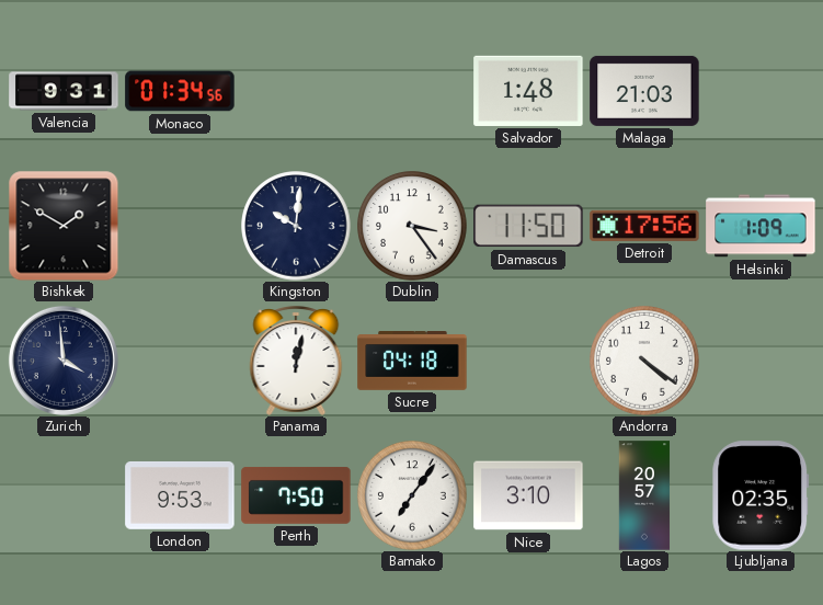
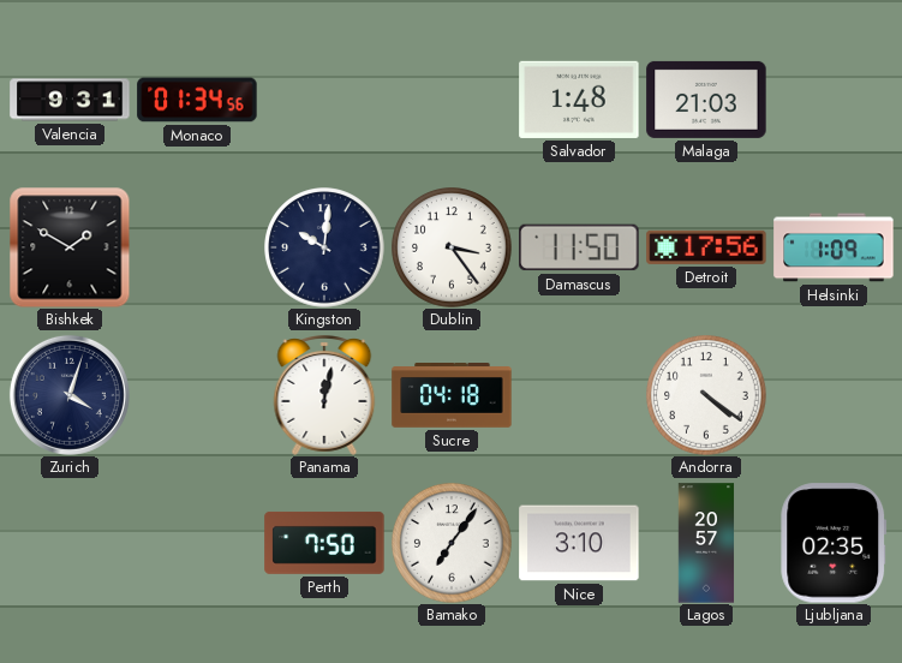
Zurich: 3:59 -> 4:03 (70, 395)
London: 9:53 -> none (180, 495)
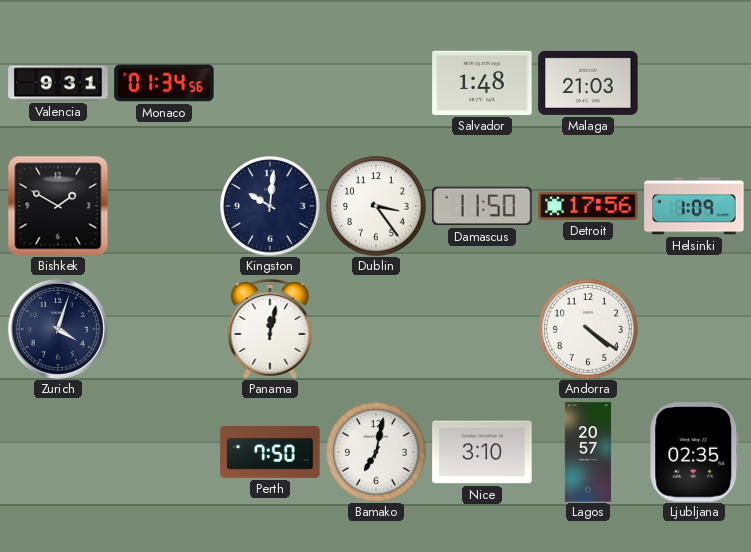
Sucre: 04:18 -> none (452, 395)
Bamako: 7:06 -> 7:02 (376, 452)
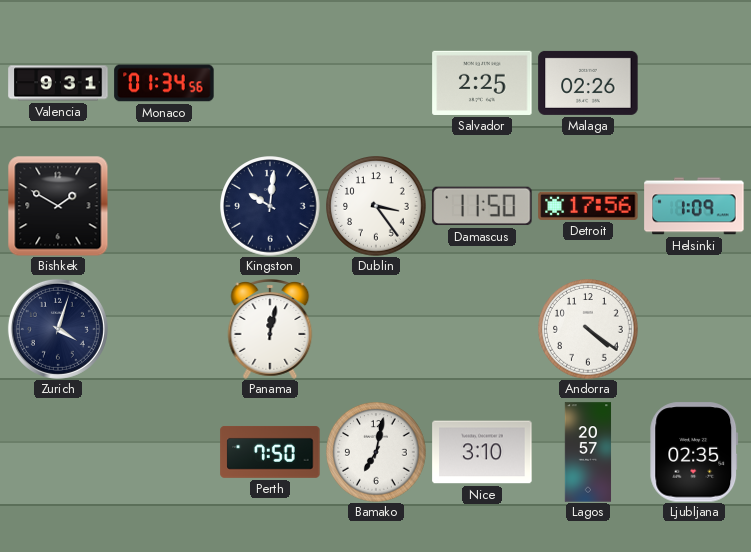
Salvador: 1:48 -> 2:25 (482, 83)
Malaga: 21:03 -> 02:26 (588, 83)
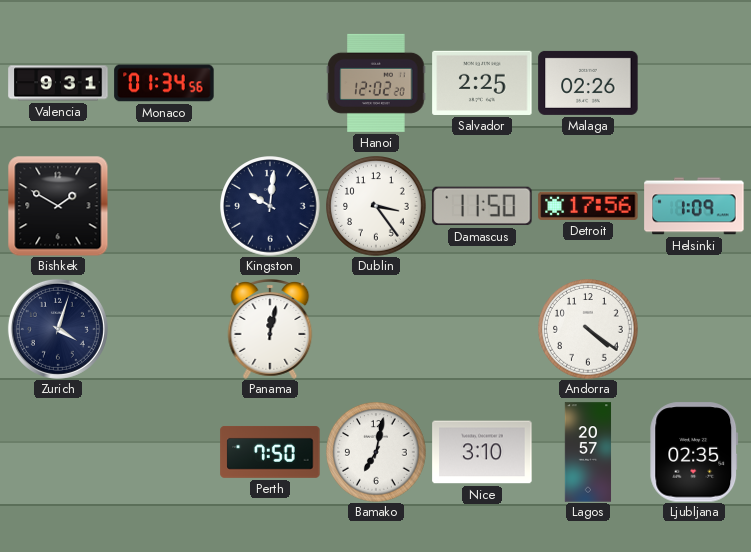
Hanoi: none -> 12:02 (376, 83)
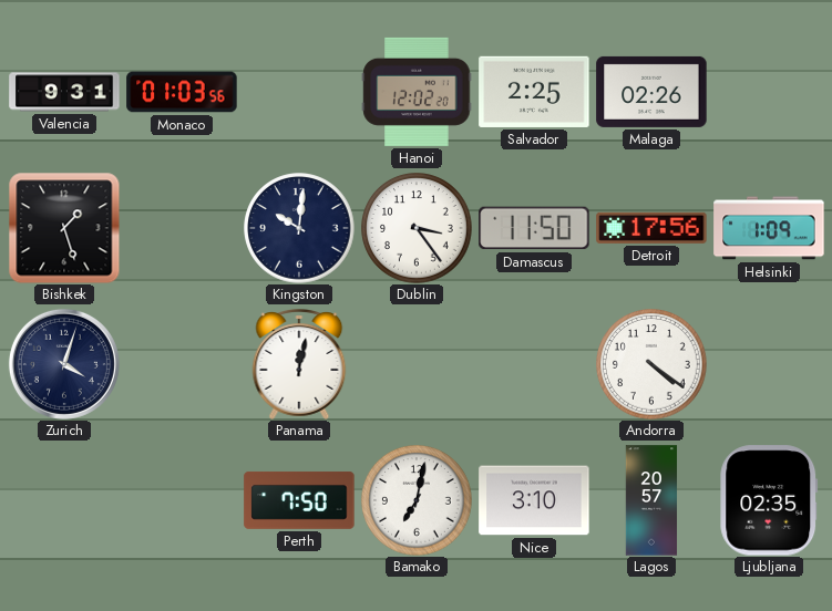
Monaco: 01:34 -> 01:03 (182, 92)
Bishkek: 1:50 -> 1:27 (64, 228)
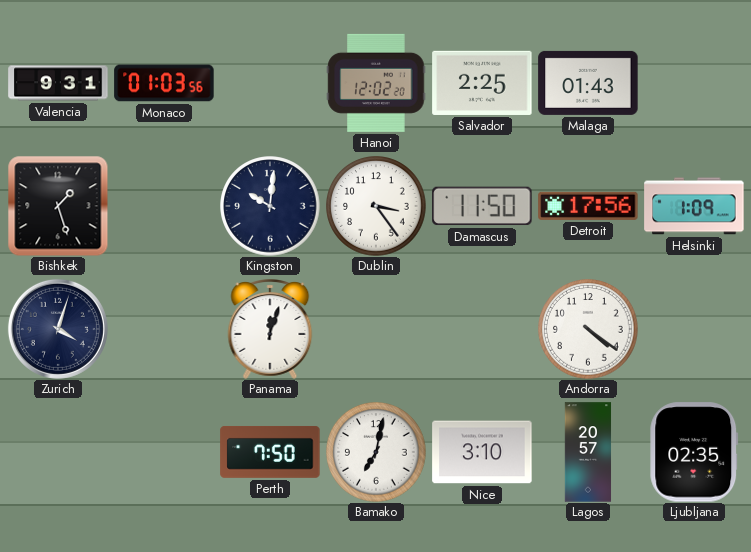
Malaga: 02:26 -> 01:43 (588, 83)
Panama: 12:02 -> 12:03 (270, 330)
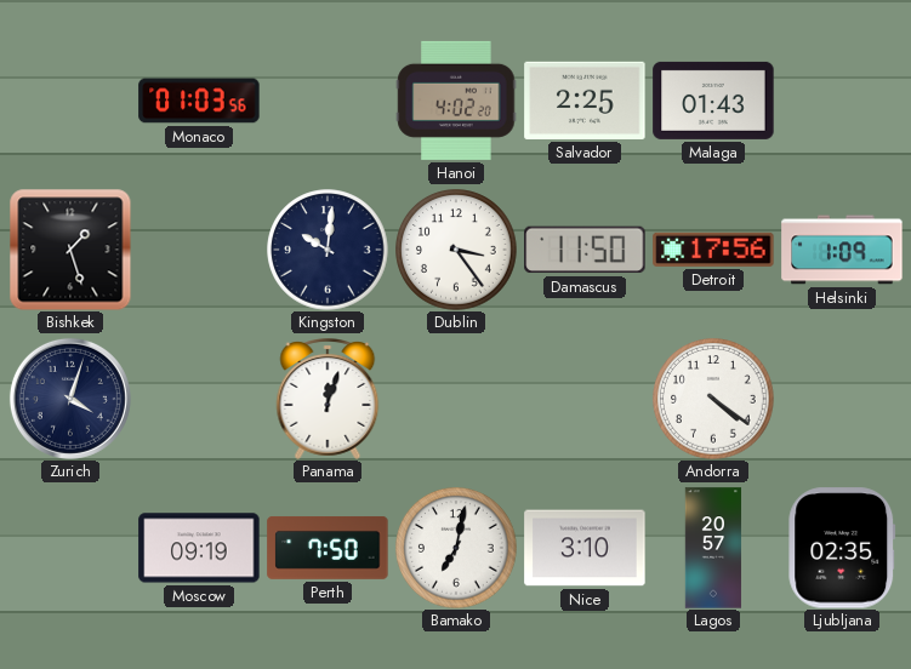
Valencia: 9:31 -> none (58, 83)
Hanoi: 12:02 -> 4:02 (456, 101)
Moscow: none -> 09:19 (199, 548)
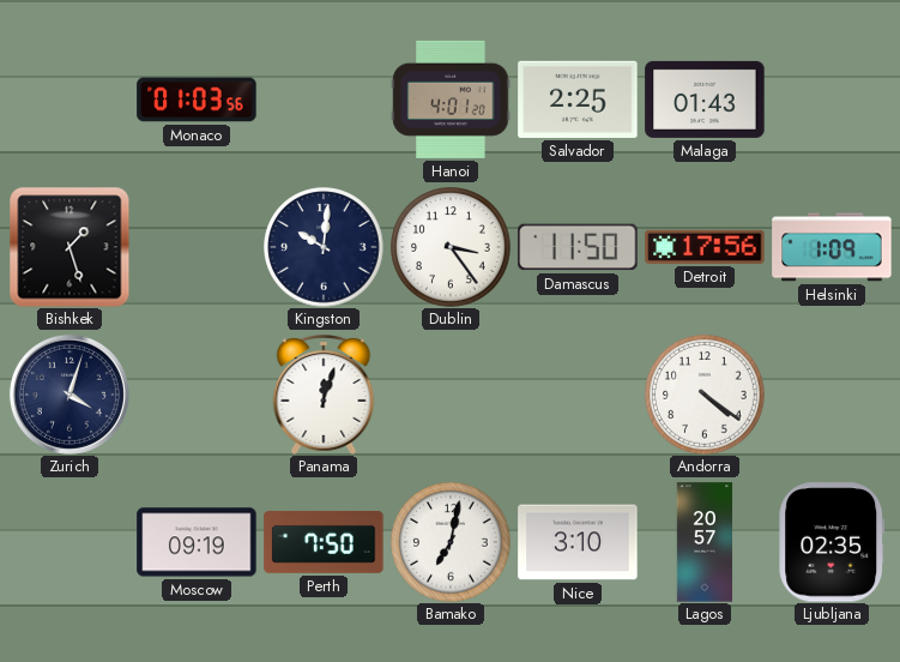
Hanoi: 4:02 -> 4:01 (451, 100)
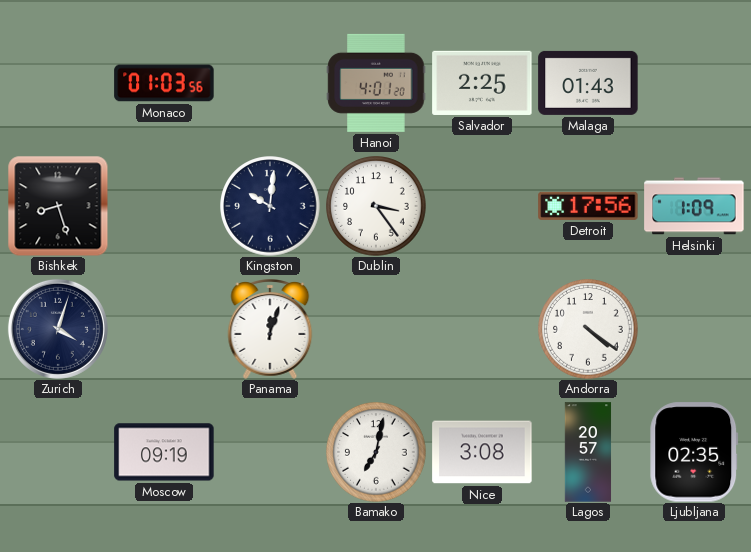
Bishkek: 1:27 -> 8:27 (58, 206)
Damascus: 11:50 -> none (578, 247)
Perth: 7:50 -> none (324, 542)
Nice: 3:10 -> 3:08 (482, 452)
